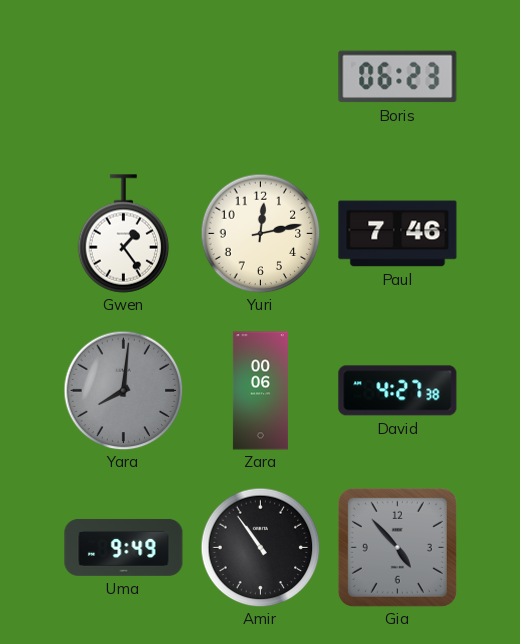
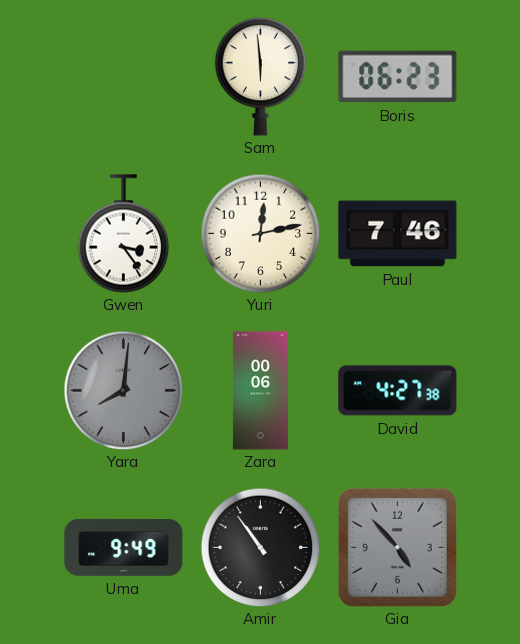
Sam: none -> 5:59 (261, 77)
Gwen: 1:24 -> 3:24 (124, 234)
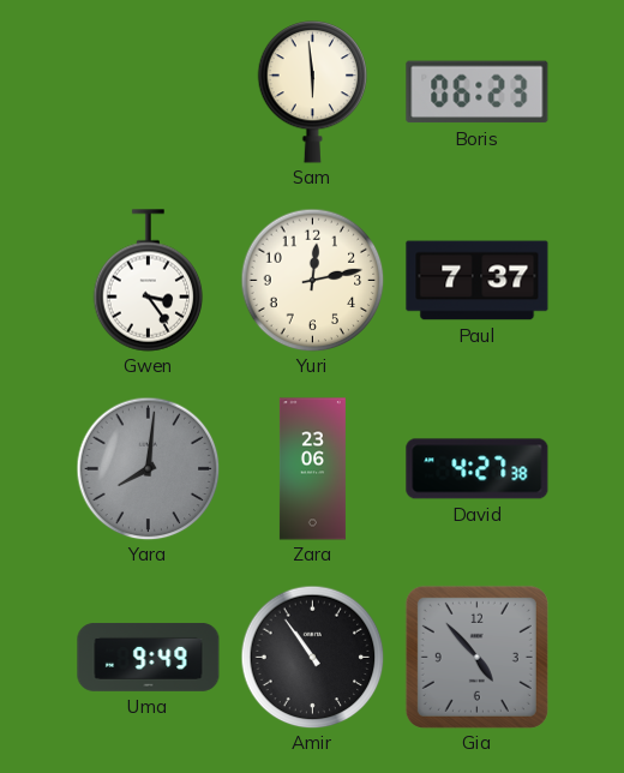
Paul: 7:46 -> 7:37 (478, 281)
Zara: 00:06 -> 23:06 (312, 469)
